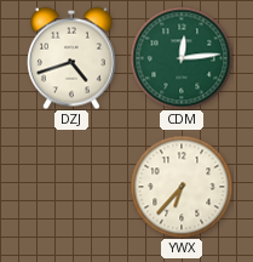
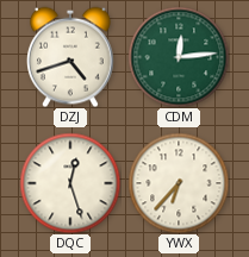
DQC: none -> 12:27 (70, 183)
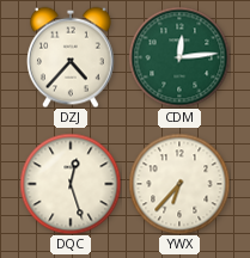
DZJ: 4:42 -> 4:37 (72, 57)
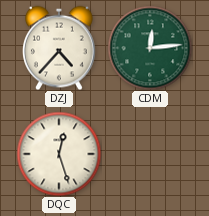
YWX: 6:37 -> none (179, 184)
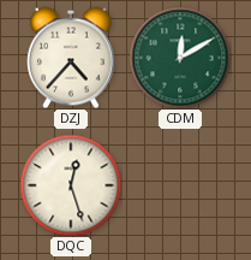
CDM: 12:14 -> 12:10 (180, 58)
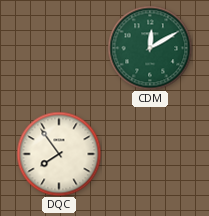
DZJ: 4:37 -> none (72, 58)
DQC: 12:27 -> 7:54 (59, 154)
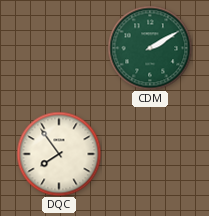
CDM: 12:10 -> 2:10 (150, 48)
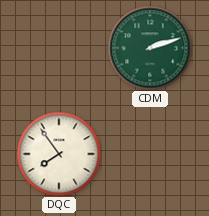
CDM: 2:10 -> 2:12 (150, 48)
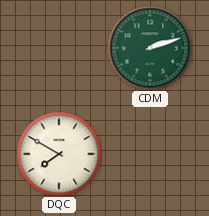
DQC: 7:54 -> 7:50 (59, 154)
